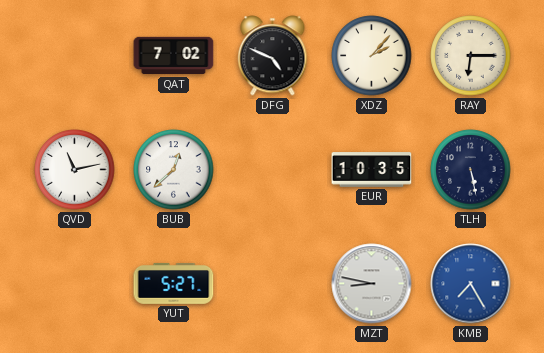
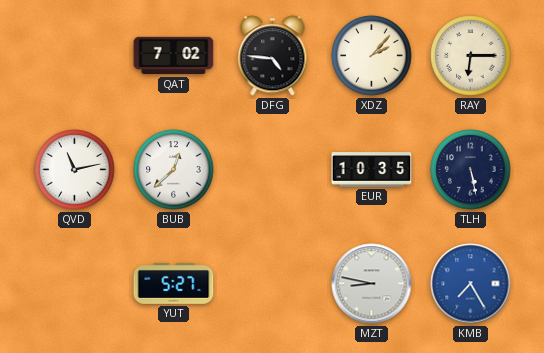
DFG: 4:49 -> 4:46 (273, 56)
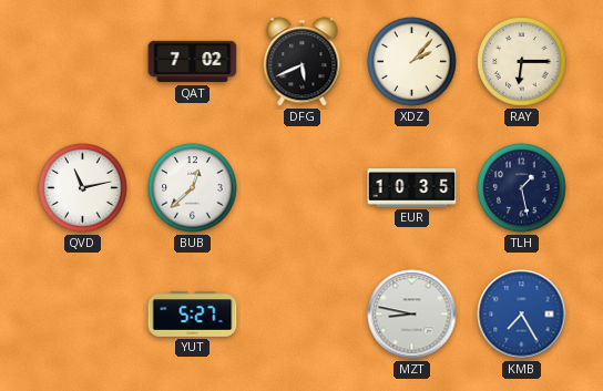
DFG: 4:46 -> 5:41 (303, 62)
TLH: 5:28 -> 1:28 (522, 188)
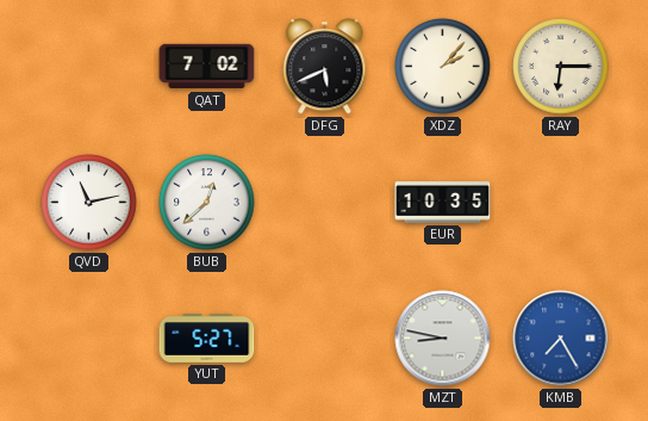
TLH: 1:28 -> none (522, 188)
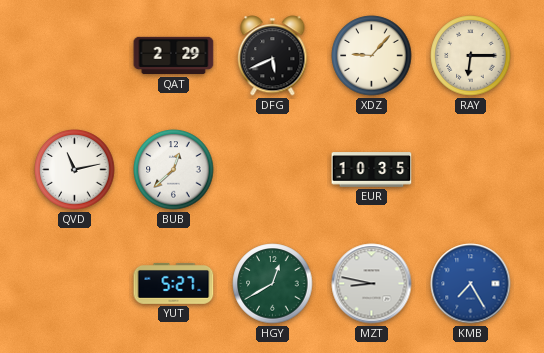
QAT: 7:02 -> 2:29 (174, 56)
XDZ: 2:07 -> 9:07 (372, 56)
HGY: none -> 12:40 (273, 284)
